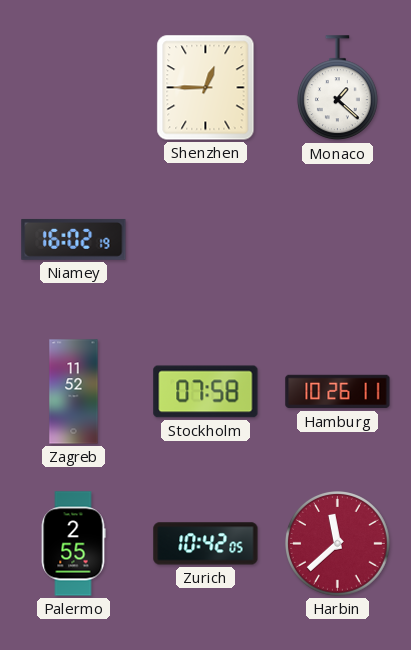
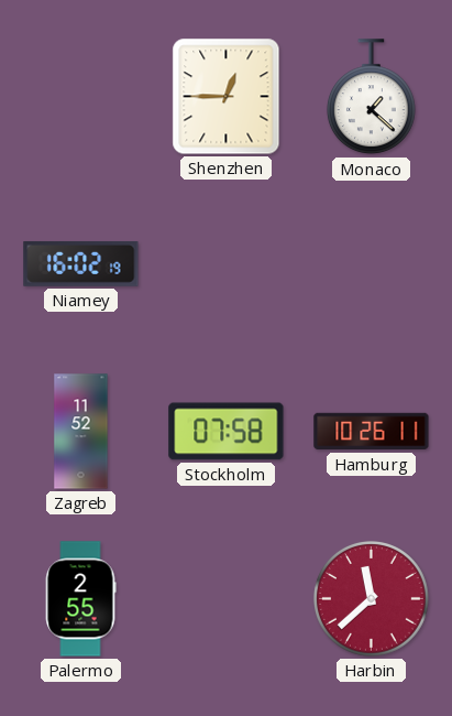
Zurich: 10:42 -> none (206, 544)
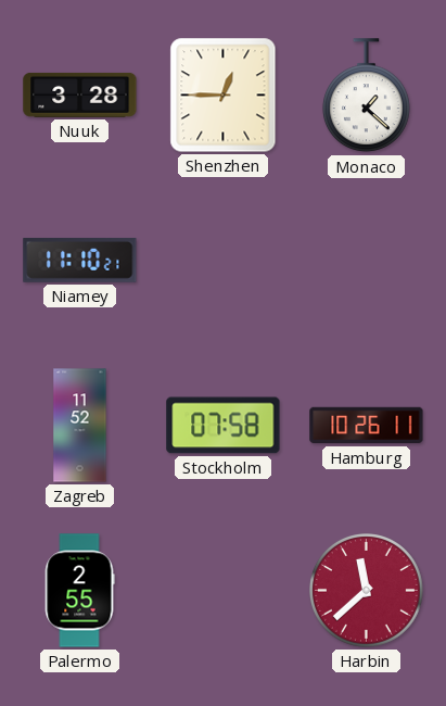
Nuuk: none -> 3:28 (80, 94)
Niamey: 16:02 -> 11:10 (80, 260)
